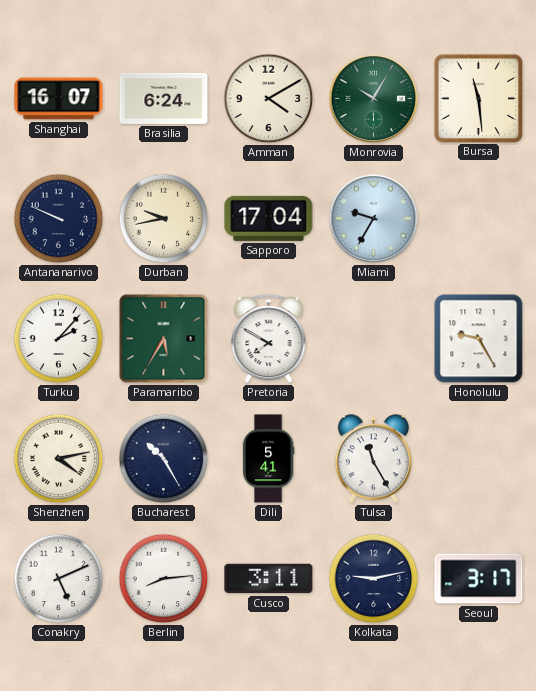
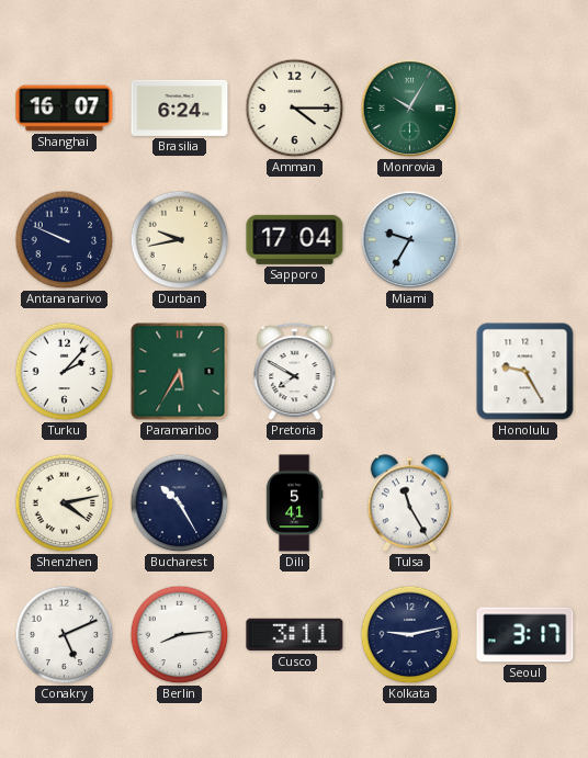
Amman: 4:10 -> 4:15 (295, 109)
Bursa: 11:29 -> none (478, 98)
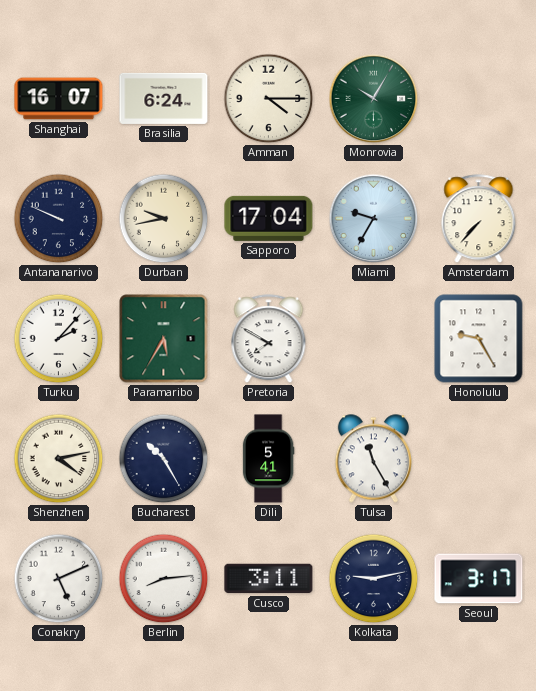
Amsterdam: none -> 7:37 (479, 219)
